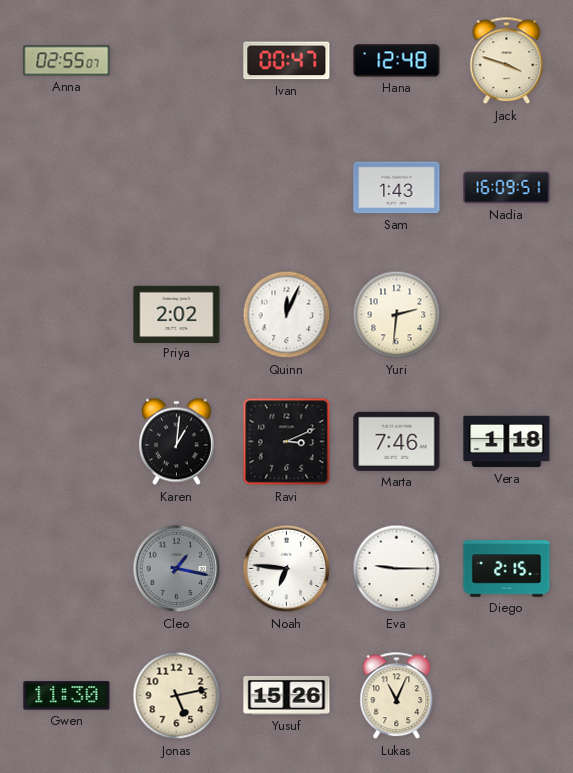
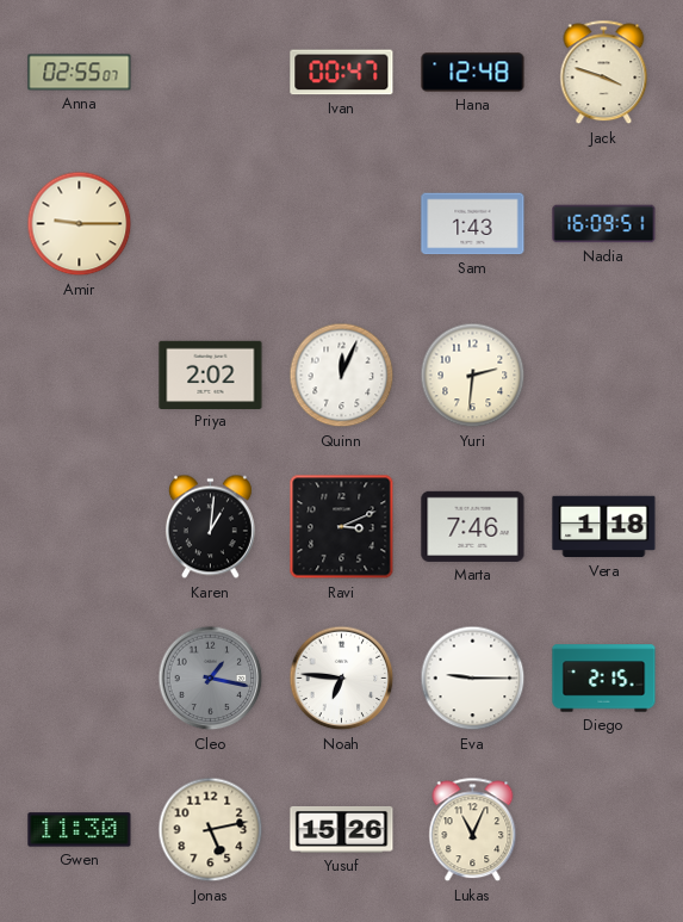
Amir: none -> 9:15 (80, 224)
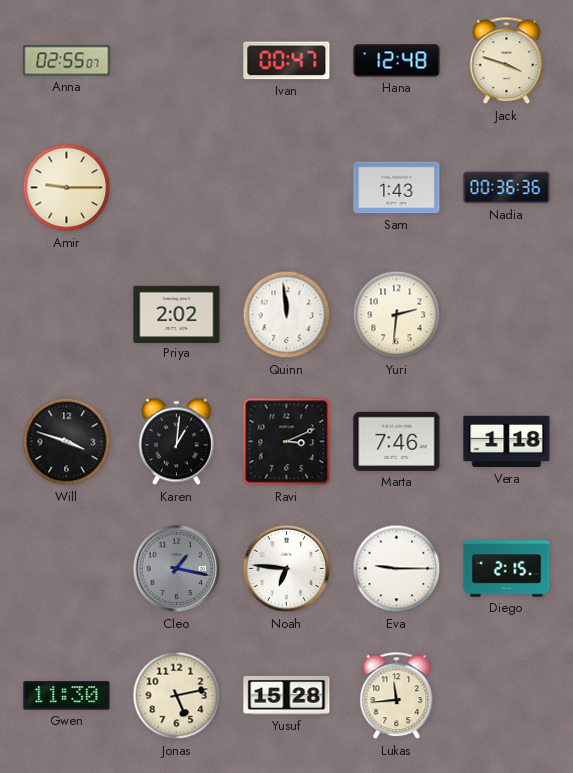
Nadia: 16:09 -> 00:36 (507, 188)
Quinn: 12:04 -> 11:59 (287, 315)
Will: none -> 3:48 (67, 442)
Yusuf: 15:26 -> 15:28 (287, 695)
Lukas: 11:04 -> 11:44 (397, 696)
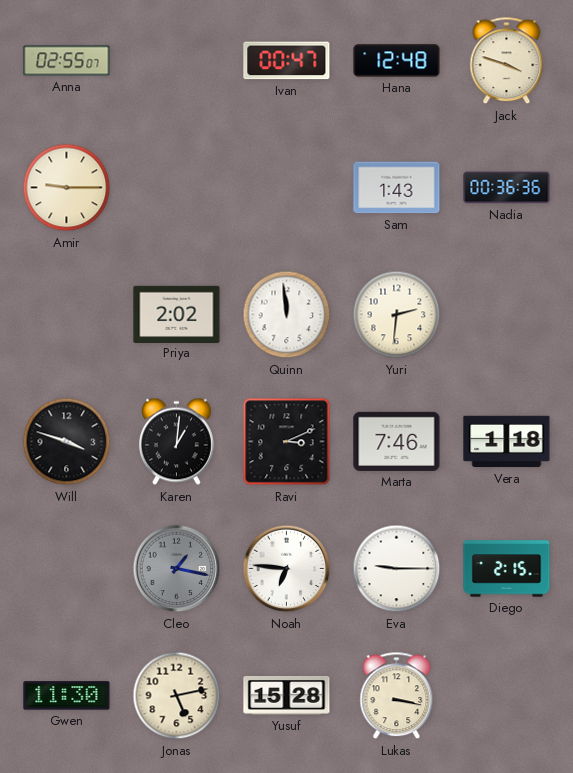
Lukas: 11:44 -> 3:17 (397, 696)
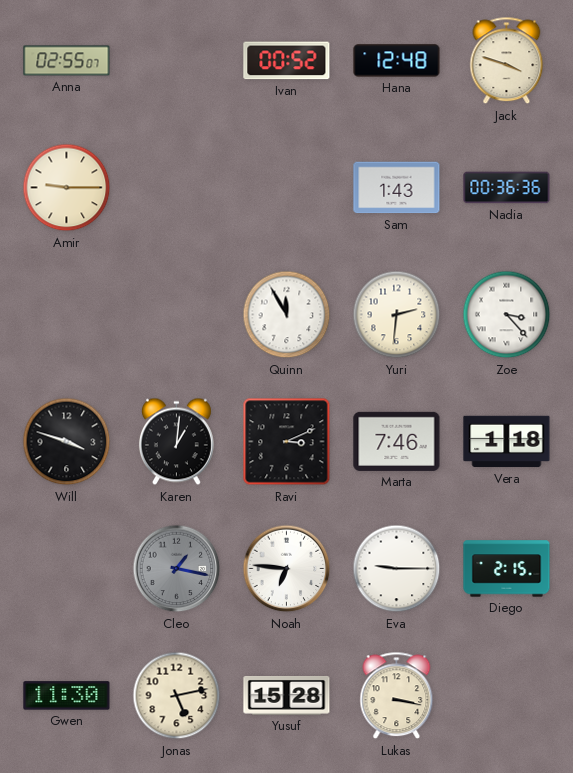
Ivan: 00:47 -> 00:52 (287, 61)
Priya: 2:02 -> none (177, 314)
Quinn: 11:59 -> 11:55 (287, 315)
Zoe: none -> 3:23 (507, 315)
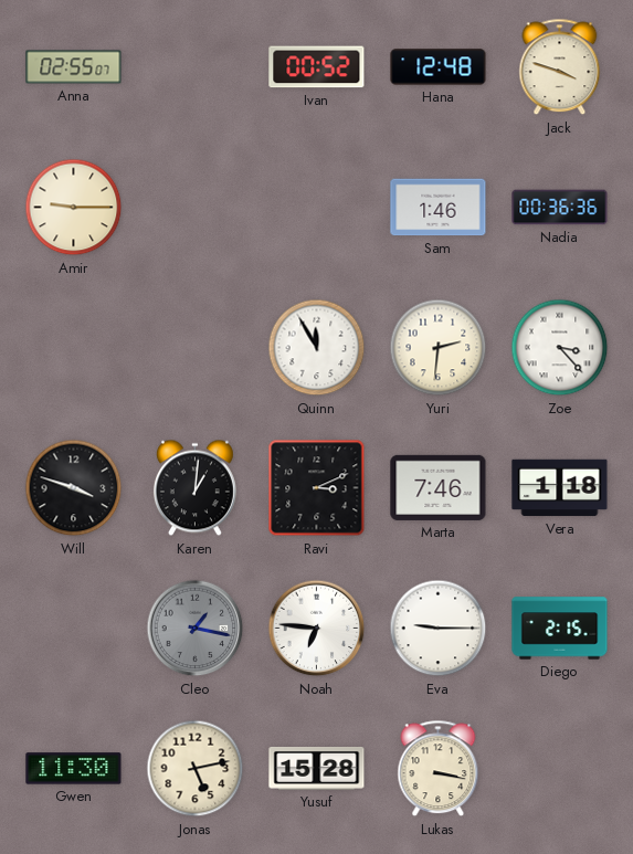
Sam: 1:43 -> 1:46 (439, 208)
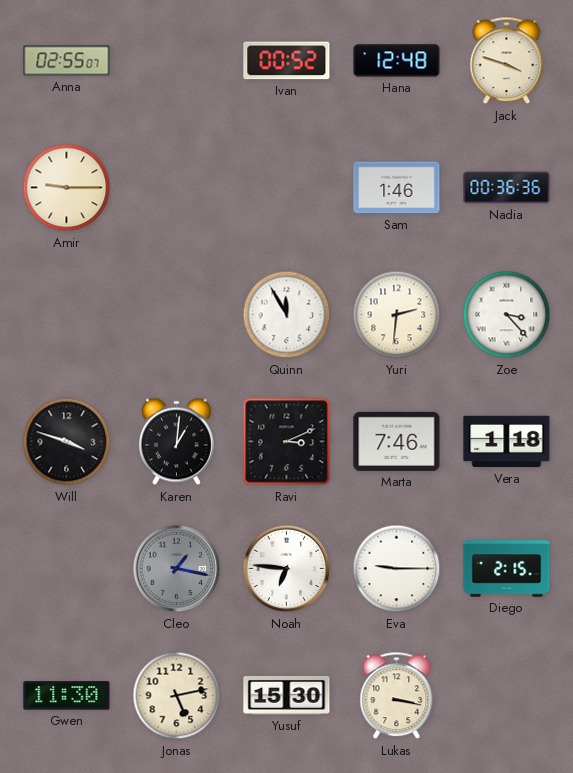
Yusuf: 15:28 -> 15:30 (287, 695)
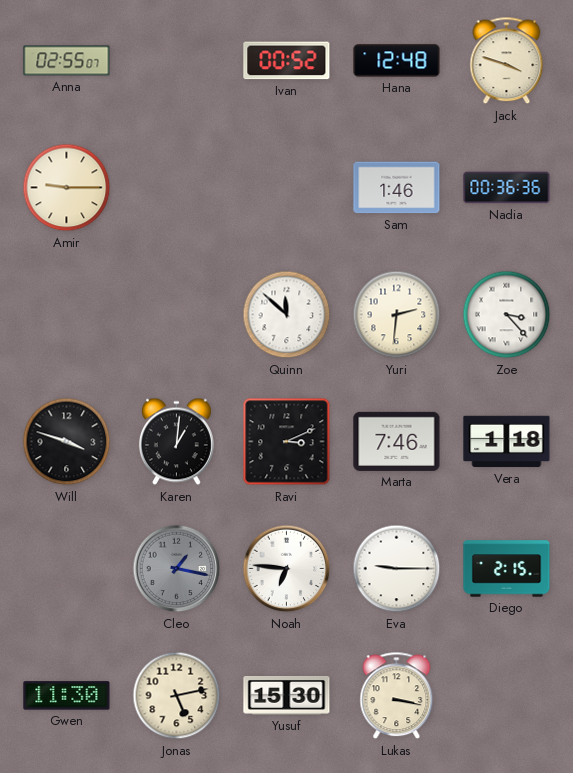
Quinn: 11:55 -> 11:52 (287, 315)
